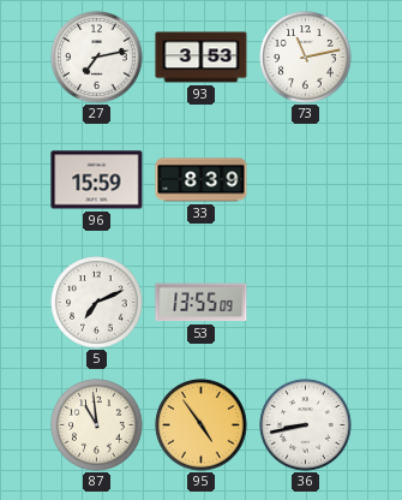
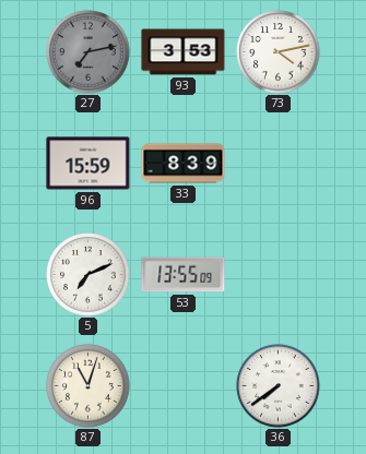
27 dial: white -> grey (88, 52)
73: 11:13 -> 4:13 (279, 52)
87: 10:59 -> 11:03 (88, 386)
95: 4:54 -> none (202, 425)
36: 8:43 -> 7:39 (279, 386)
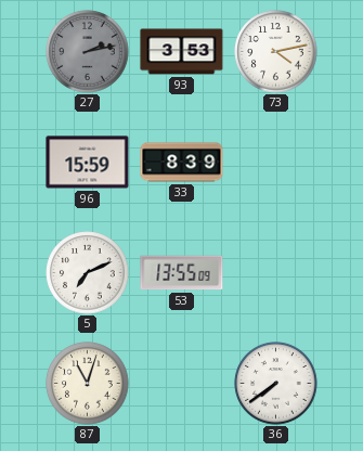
27: 7:13 -> 2:13 (88, 52)
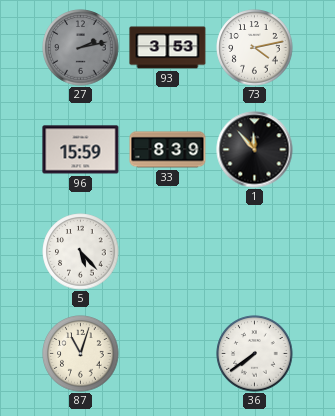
1: none -> 11:53 (255, 150)
5: 7:11 -> 5:23 (81, 252)
53: 13:55 -> none (182, 273)
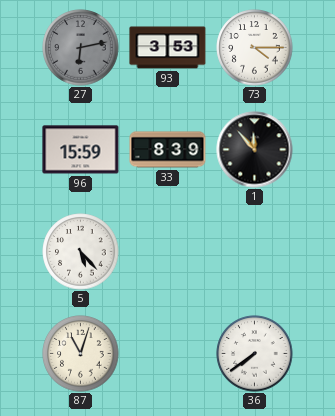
27: 2:13 -> 6:13 (81, 48)
73: 4:13 -> 4:15 (255, 48)
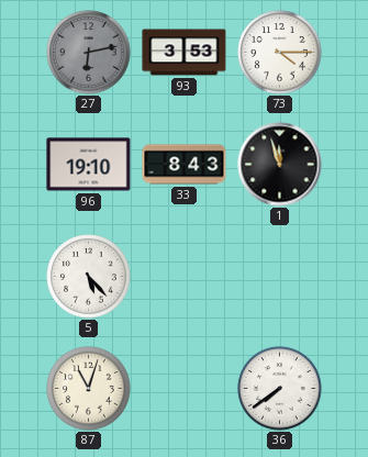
96: 15:59 -> 19:10 (89, 165)
33: 8:39 -> 8:43 (185, 165)
1: 11:53 -> 11:57 (280, 165)
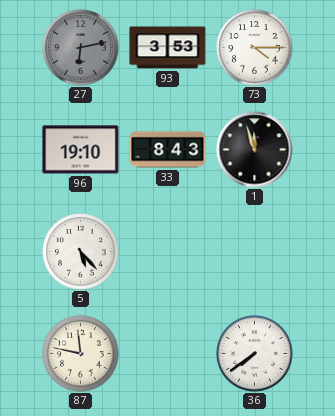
87: 11:03 -> 11:47 (81, 354)
